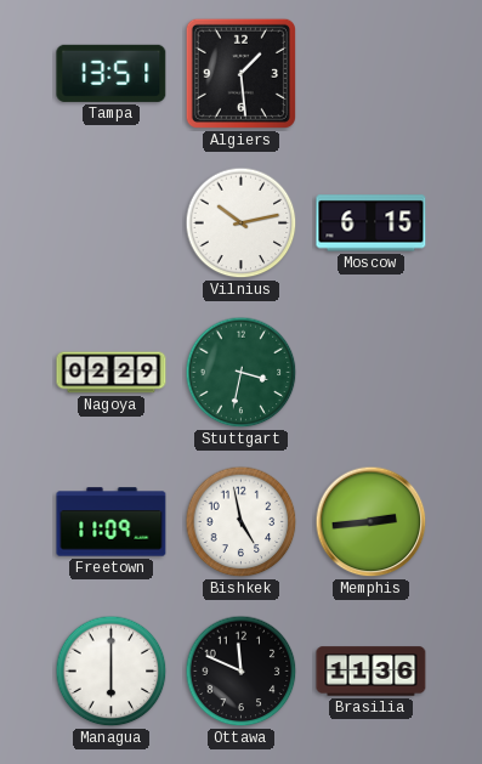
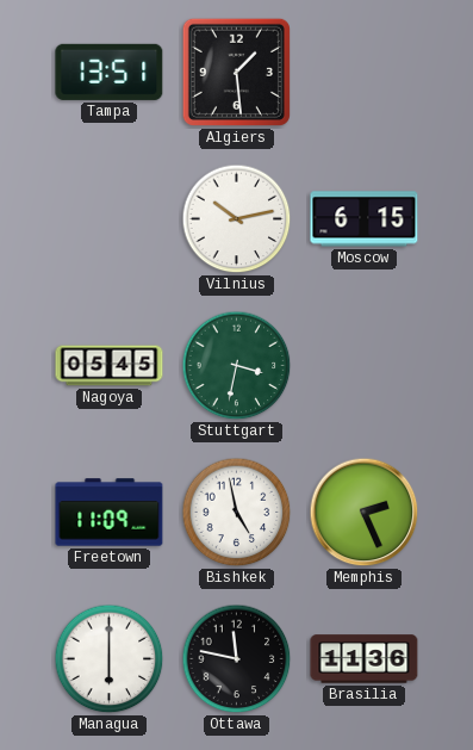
Nagoya: 02:29 -> 05:45 (110, 366)
Memphis: 2:44 -> 2:26 (365, 513)
Ottawa: 11:49 -> 11:47 (237, 659)
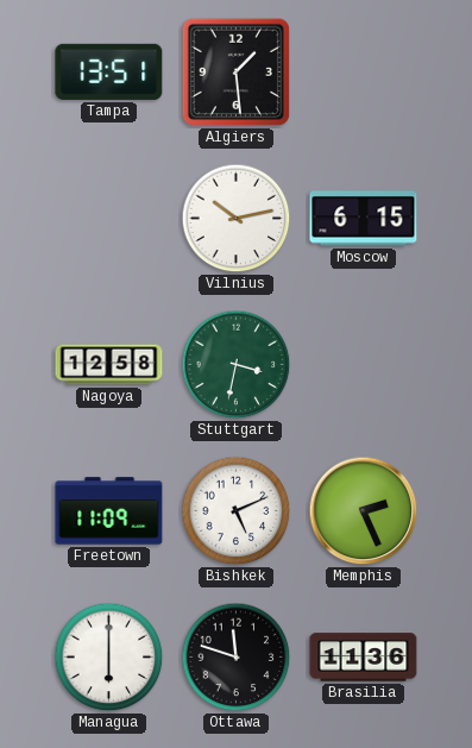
Nagoya: 05:45 -> 12:58 (109, 365)
Bishkek: 4:58 -> 5:11 (237, 511)
Ottawa: 11:47 -> 11:48 (237, 658)
